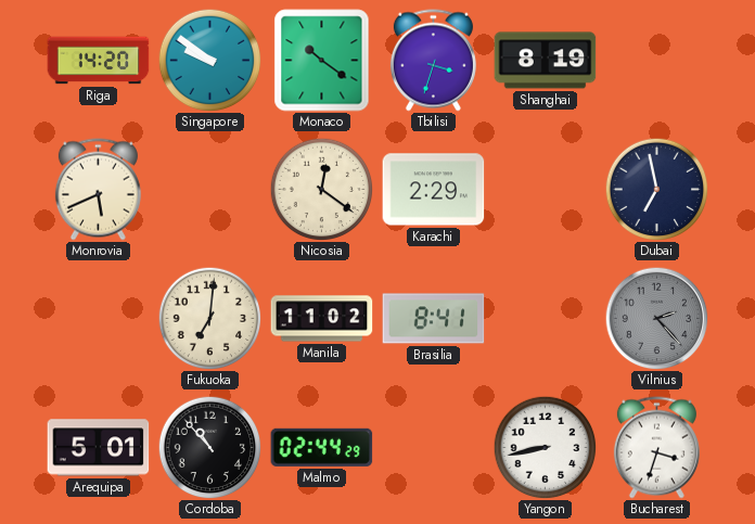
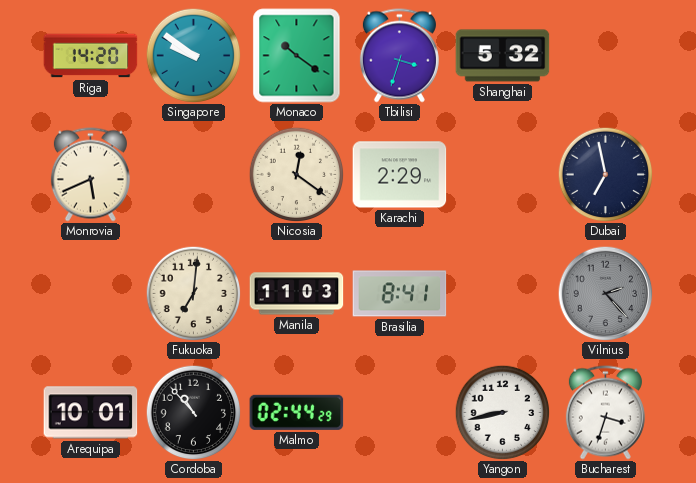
Shanghai: 8:19 -> 5:32 (503, 56)
Manila: 11:02 -> 11:03 (297, 294)
Arequipa: 5:01 -> 10:01 (91, 413)
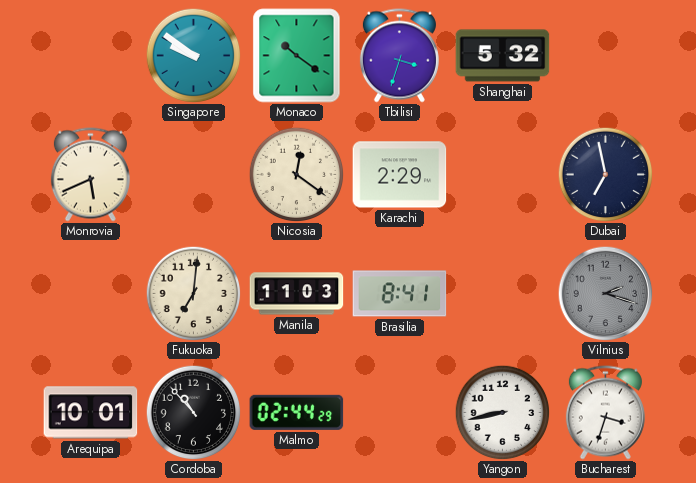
Riga: 14:20 -> none (91, 56)
Vilnius: 2:23 -> 2:18 (605, 293)
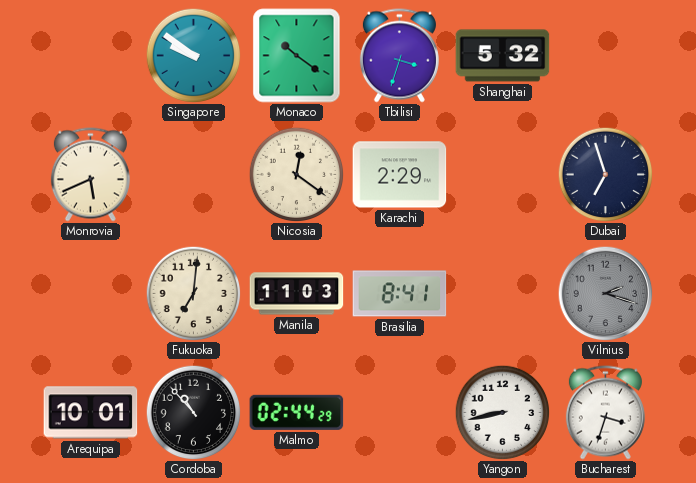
Dubai: 6:58 -> 6:57 (605, 174)
